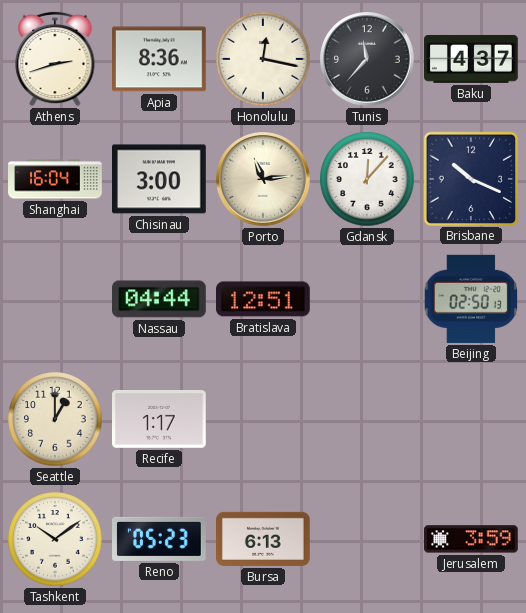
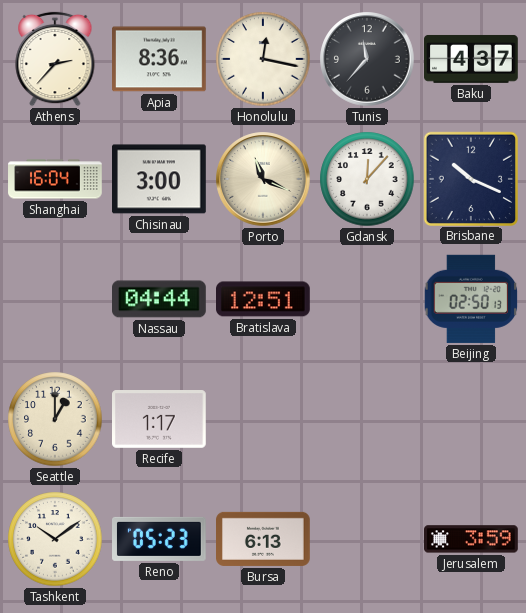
Athens: 2:42 -> 2:37 (55, 59)
Porto: 11:14 -> 11:19 (263, 179)
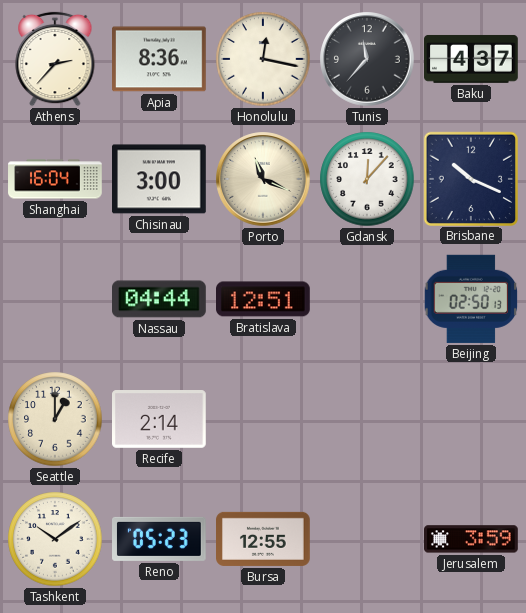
Recife: 1:17 -> 2:14 (160, 420)
Bursa: 6:13 -> 12:55 (263, 539)
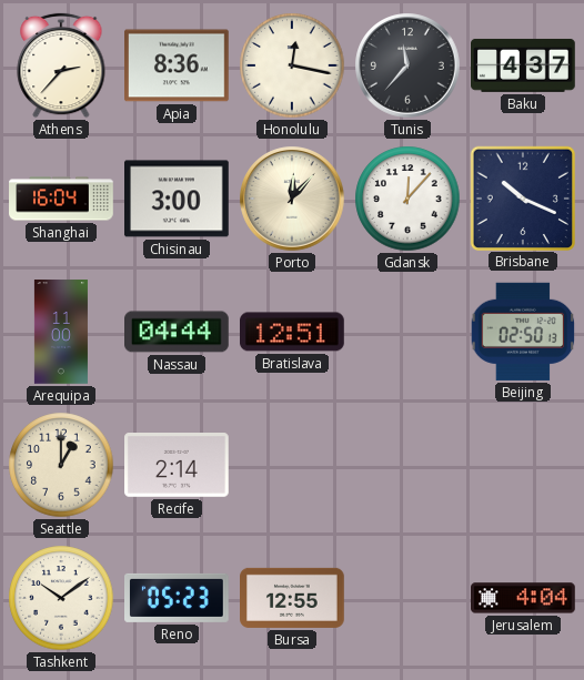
Porto: 11:19 -> 12:07 (292, 199)
Arequipa: none -> 11:00 (61, 332)
Jerusalem: 3:59 -> 4:04 (524, 598)
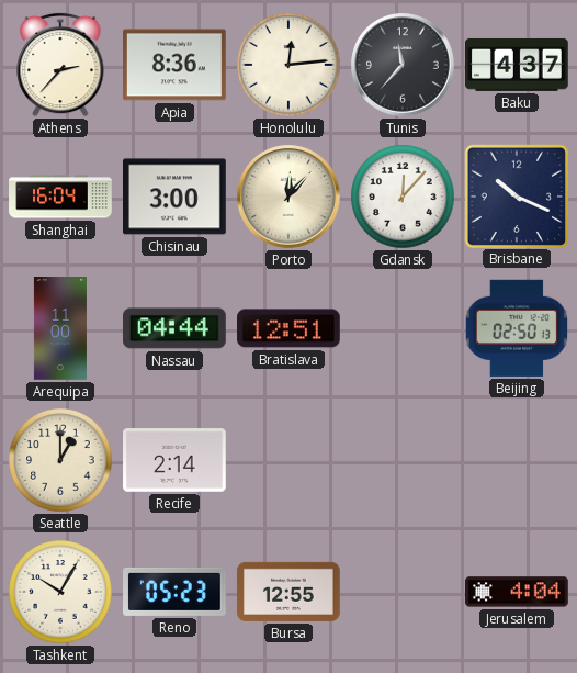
Honolulu: 12:17 -> 12:14 (288, 65)
Tashkent: 10:09 -> 10:05 (60, 592)
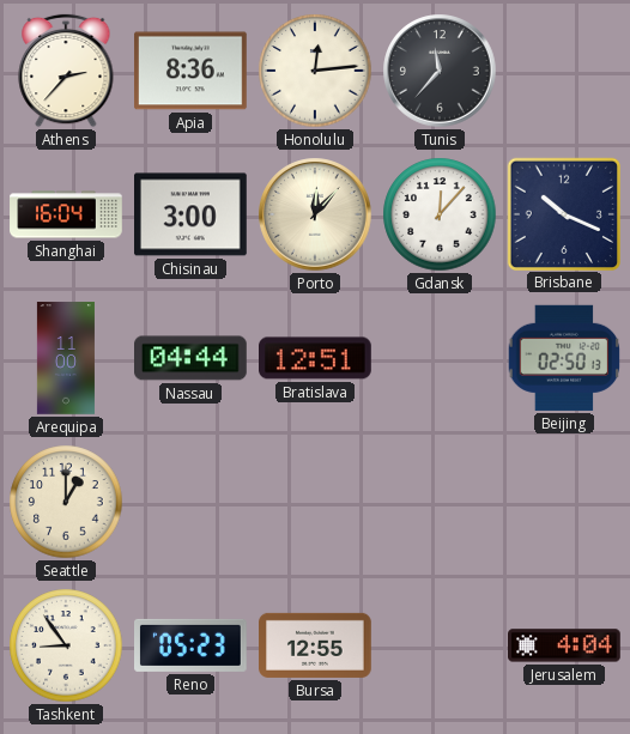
Baku: 4:37 -> none (517, 65)
Recife: 2:14 -> none (176, 461)
Tashkent: 10:05 -> 8:54 (66, 645)
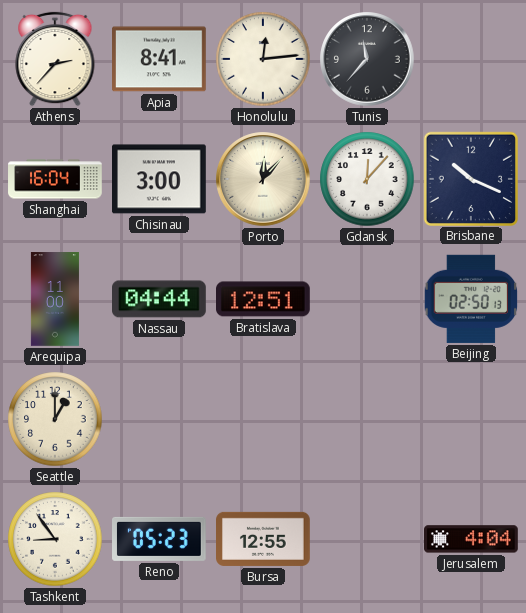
Apia: 8:36 -> 8:41 (160, 59)
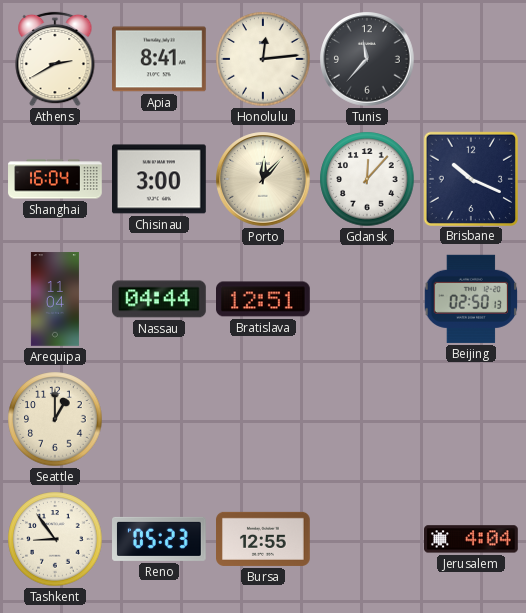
Athens: 2:37 -> 2:40 (55, 59)
Arequipa: 11:00 -> 11:04 (55, 299)
